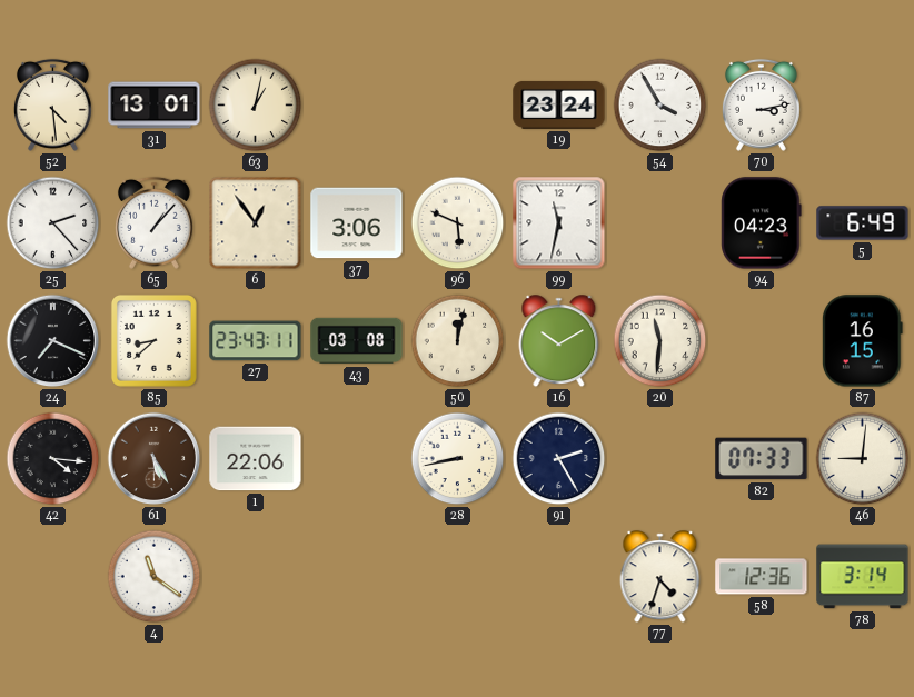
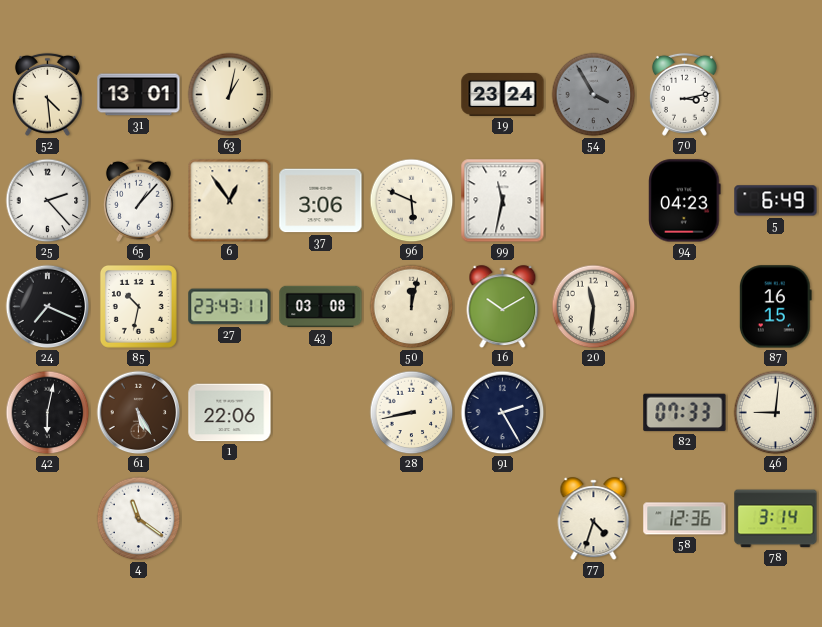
54 dial: white -> grey (594, 95)
85: 8:38 -> 10:32 (138, 306)
42: 4:16 -> 6:02 (48, 413)
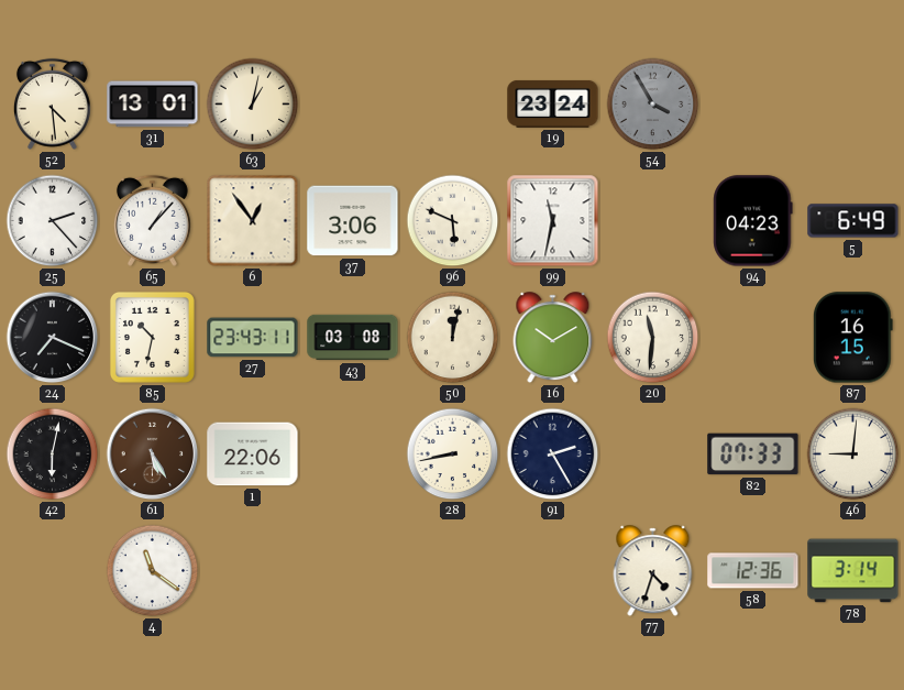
70: 3:13 -> none (684, 94)
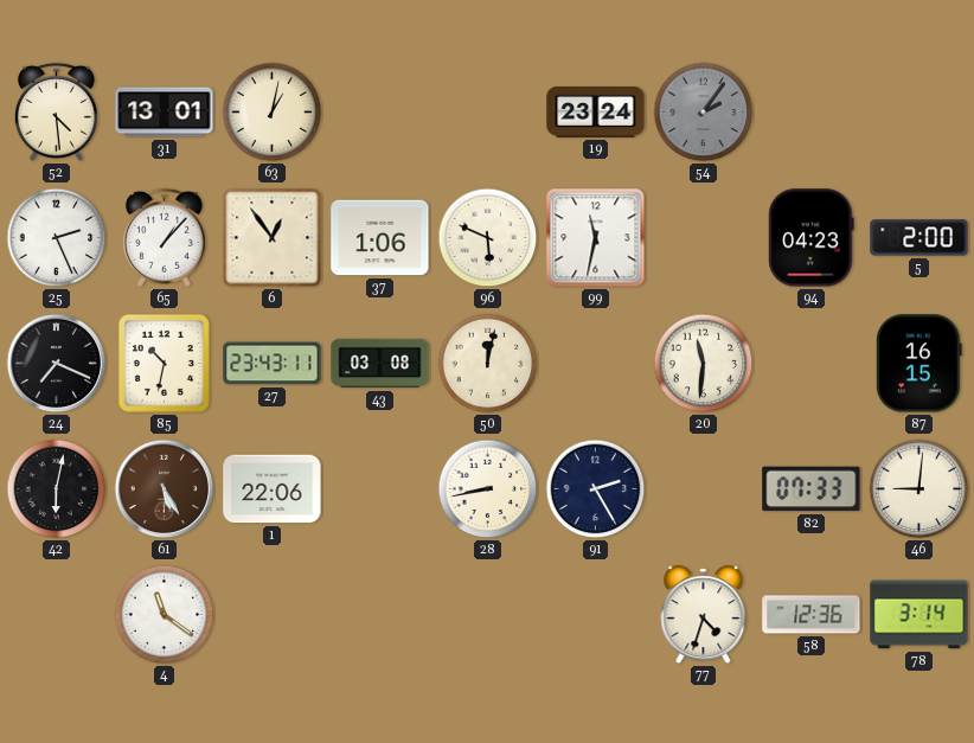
54: 3:55 -> 2:06 (704, 113)
25: 2:23 -> 2:26 (57, 238)
37: 3:06 -> 1:06 (380, 238)
5: 6:49 -> 2:00 (919, 238)
16: 10:10 -> none (553, 338)
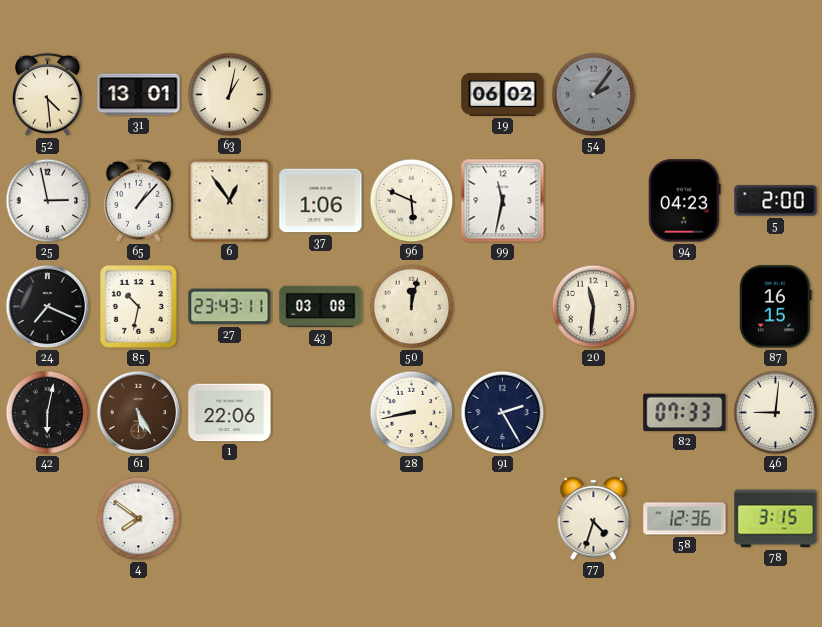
19: 23:24 -> 06:02 (503, 94)
25: 2:26 -> 2:58 (48, 201)
4: 11:21 -> 7:51 (139, 519)
78: 3:14 -> 3:15 (776, 519)
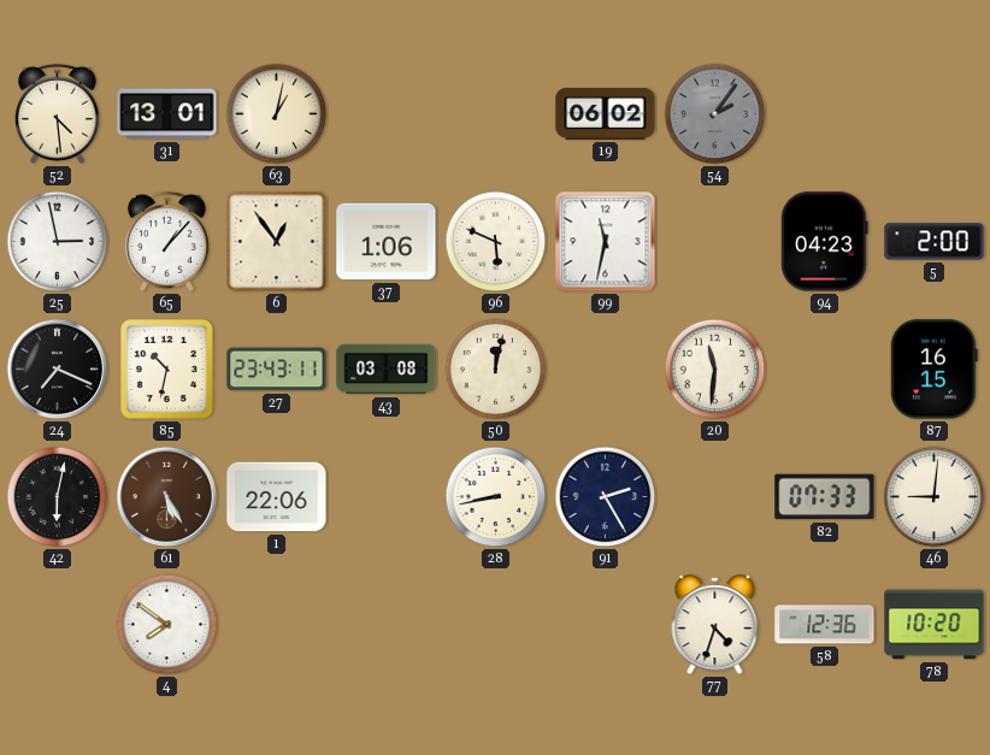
78: 3:15 -> 10:20 (935, 625)
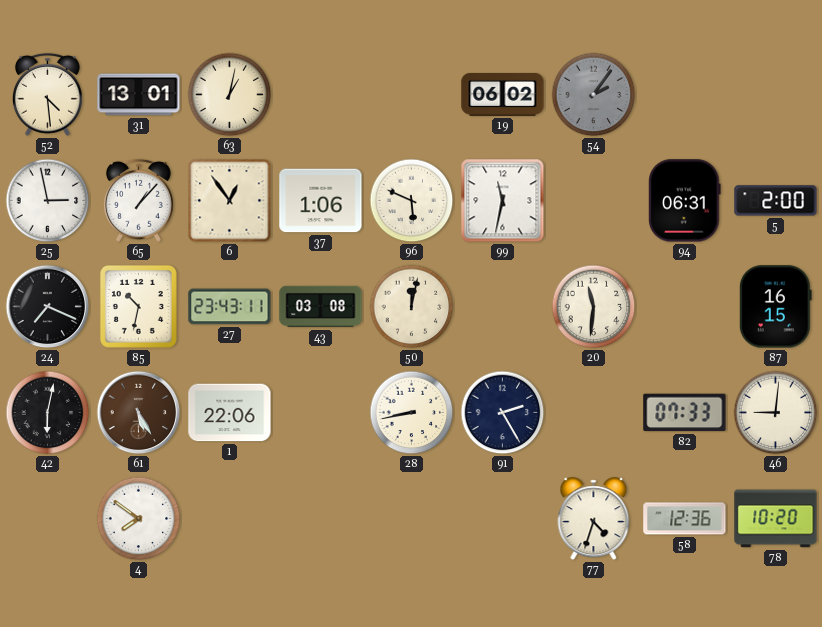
94: 04:23 -> 06:31 (685, 201)
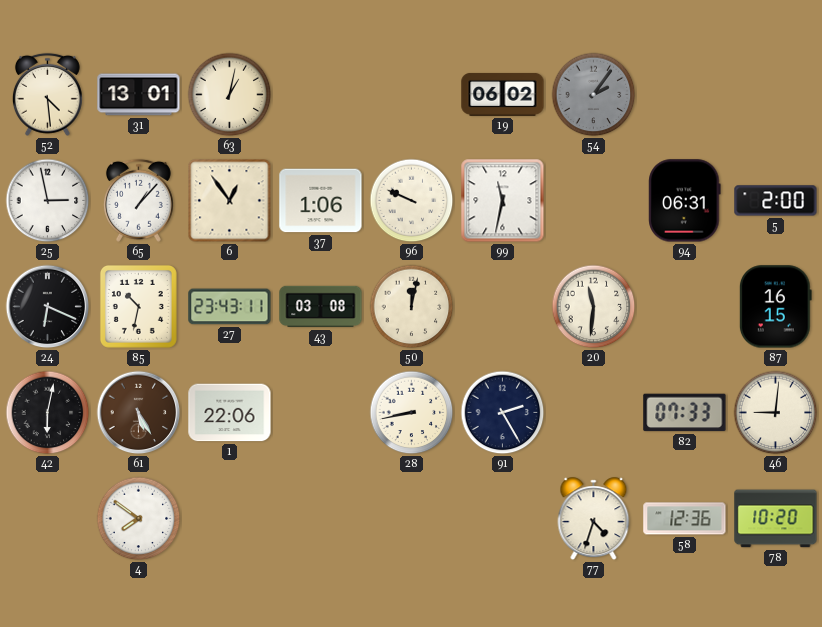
96: 5:49 -> 9:49 (412, 201)
24: 7:19 -> 6:19 (48, 307)
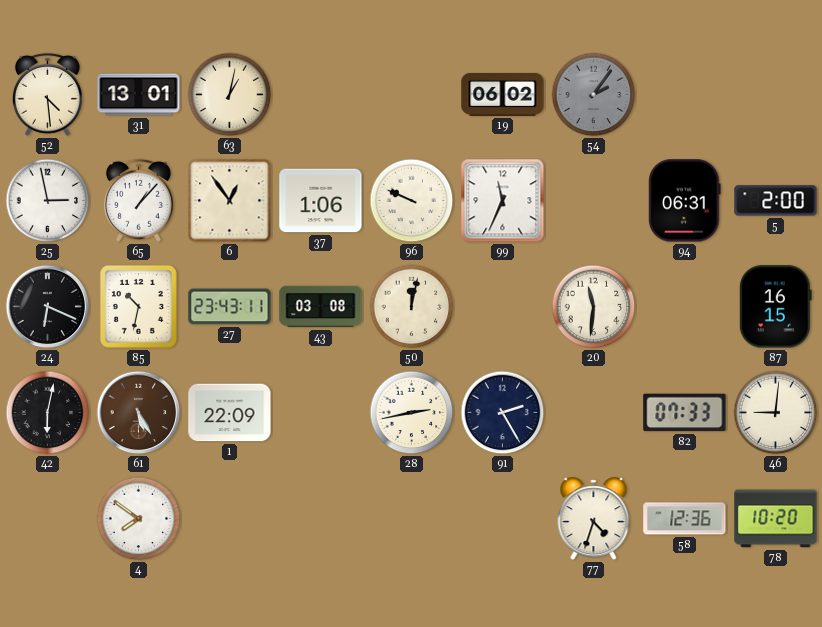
99: 11:32 -> 11:34 (503, 201)
1: 22:06 -> 22:09 (230, 413)
28: 8:43 -> 2:43 (412, 413)
